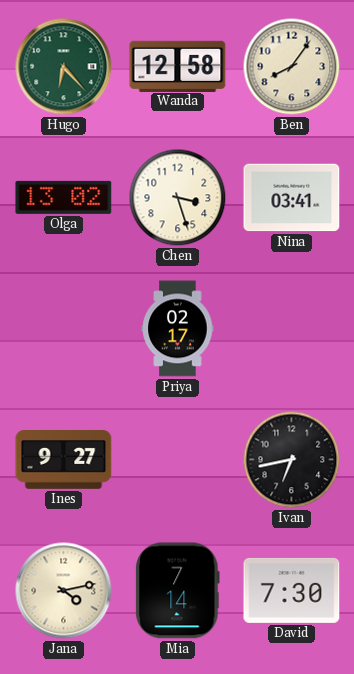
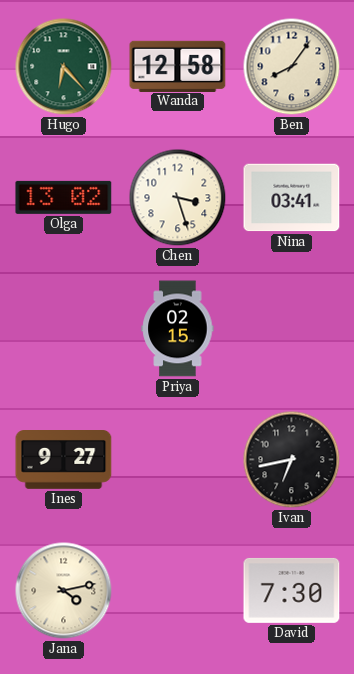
Priya: 02:17 -> 02:15 (178, 329)
Mia: 7:14 -> none (178, 591)
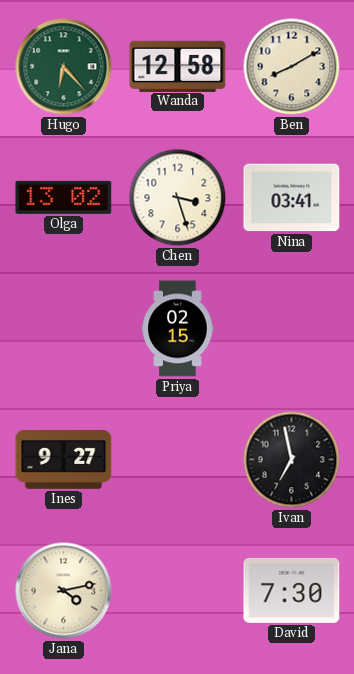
Ben: 8:06 -> 8:10 (292, 67)
Ivan: 6:43 -> 6:58 (292, 460)
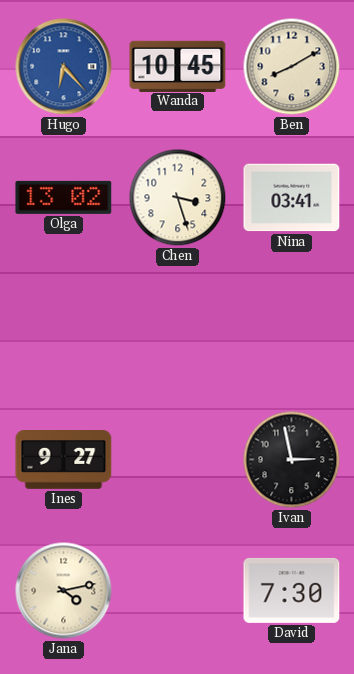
Hugo dial: green -> blue (64, 67)
Wanda: 12:58 -> 10:45 (178, 66)
Priya: 02:15 -> none (178, 329)
Ivan: 6:58 -> 2:58 (292, 460)
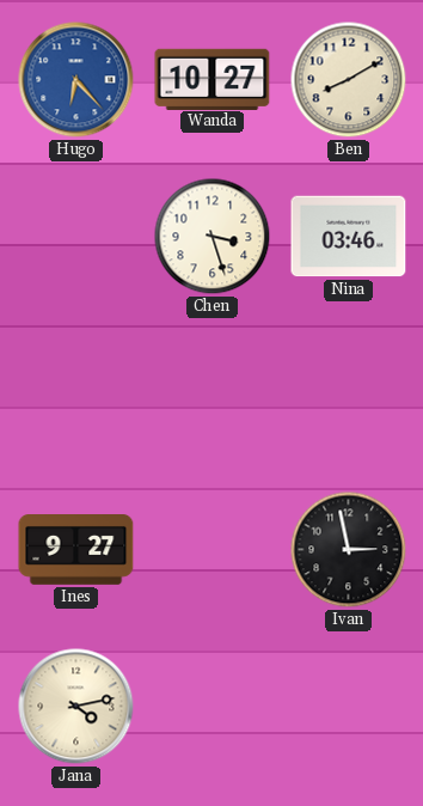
Wanda: 10:45 -> 10:27 (213, 79)
Olga: 13:02 -> none (64, 197)
Nina: 03:41 -> 03:46 (349, 237)
David: 7:30 -> none (292, 590)
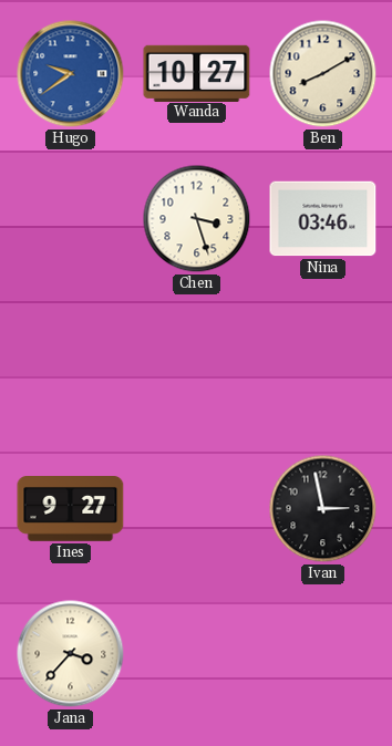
Hugo: 6:23 -> 9:39 (71, 74)
Jana: 4:13 -> 3:37 (71, 654)
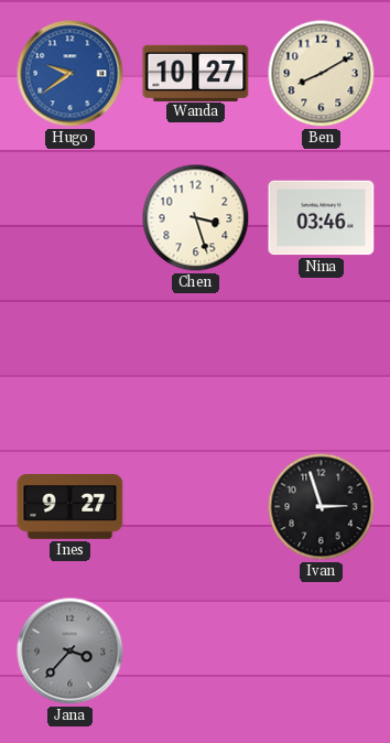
Ivan: 2:58 -> 2:57 (322, 507)
Jana dial: cream -> grey (71, 652)
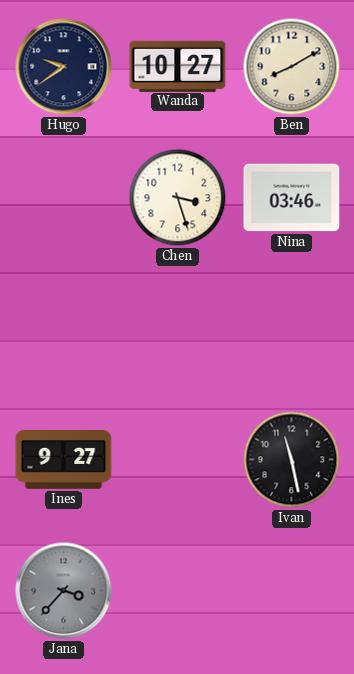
Hugo dial: blue -> navy (64, 67)
Ivan: 2:57 -> 11:28 (292, 460)
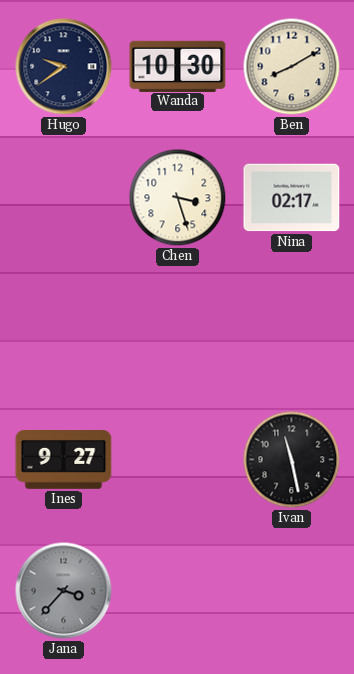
Wanda: 10:27 -> 10:30 (178, 66)
Nina: 03:46 -> 02:17 (292, 198)
